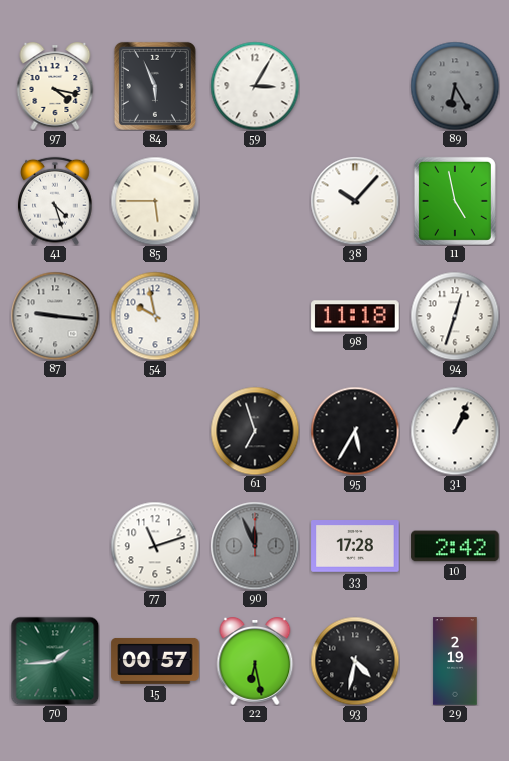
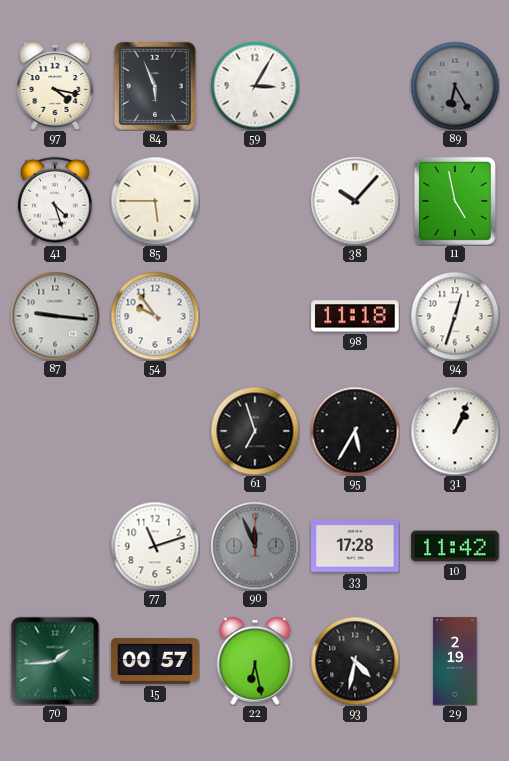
54: 9:58 -> 9:54 (155, 316)
10: 2:42 -> 11:42 (455, 546)
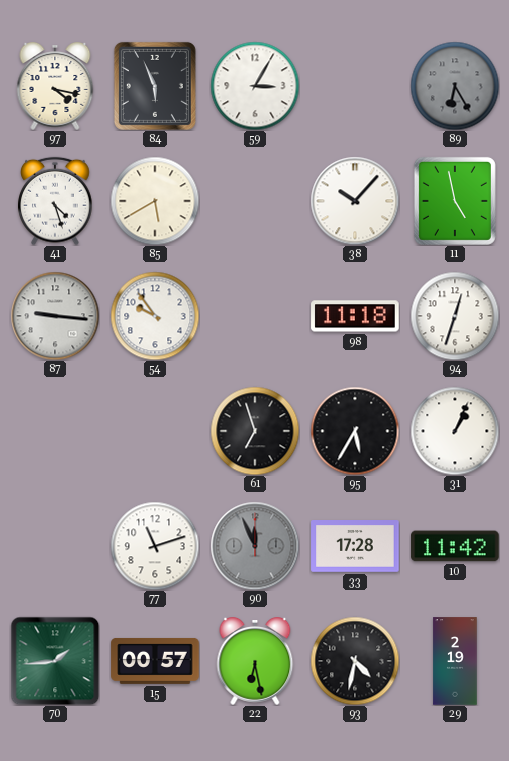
85: 5:45 -> 5:40 (155, 201)
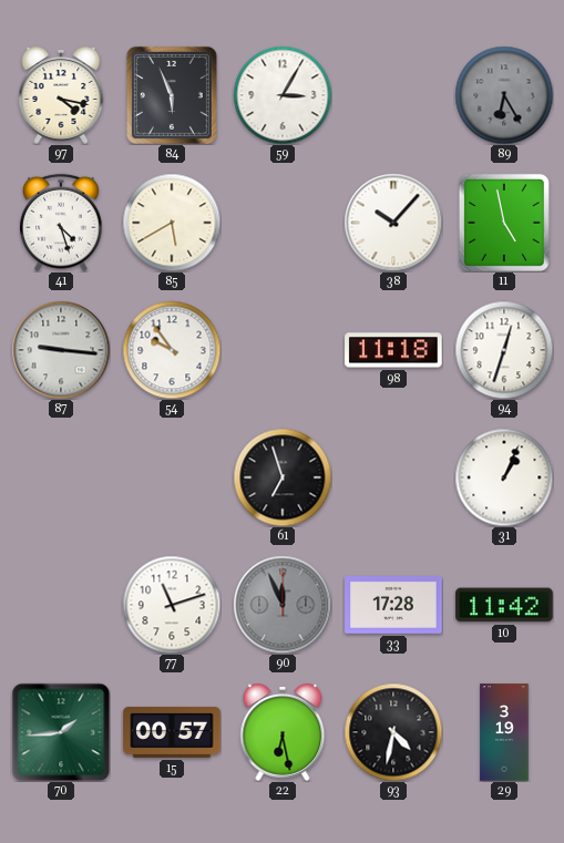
95: 5:35 -> none (355, 431)
29: 2:19 -> 3:19 (504, 732)
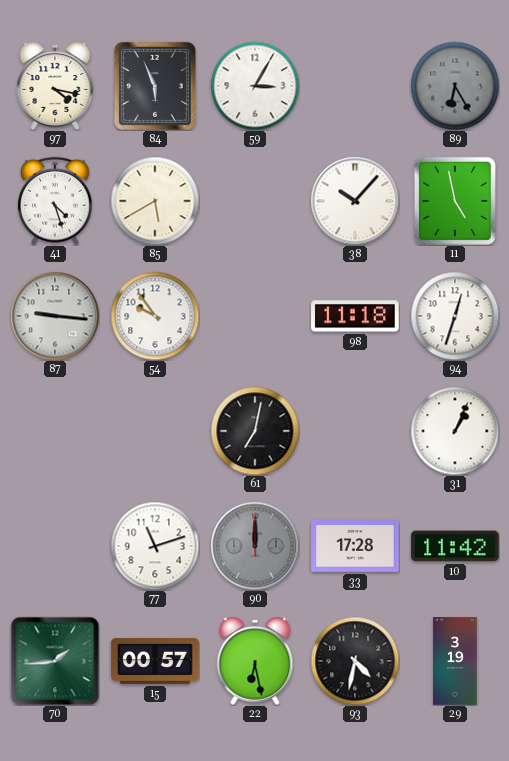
61: 6:57 -> 7:02 (255, 431)
90: 11:56 -> 12:00 (255, 546)
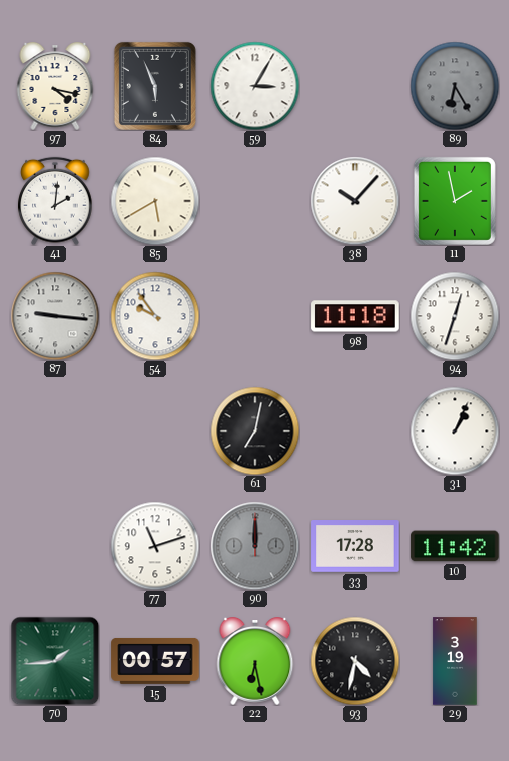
41: 4:27 -> 2:01 (56, 201)
11: 4:58 -> 1:58 (455, 201)
